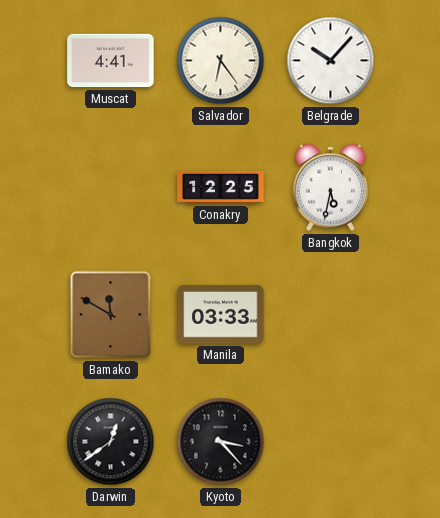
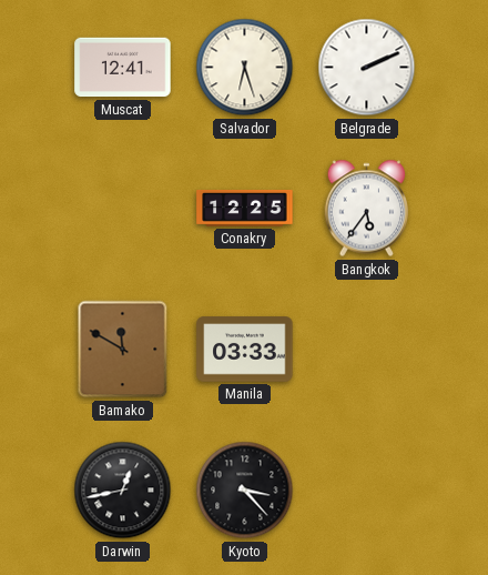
Muscat: 4:41 -> 12:41 (123, 68)
Salvador: 6:24 -> 6:27 (245, 68)
Belgrade: 10:07 -> 2:11 (367, 68)
Bangkok: 5:32 -> 5:36 (366, 209)
Darwin: 12:39 -> 12:43 (123, 491)
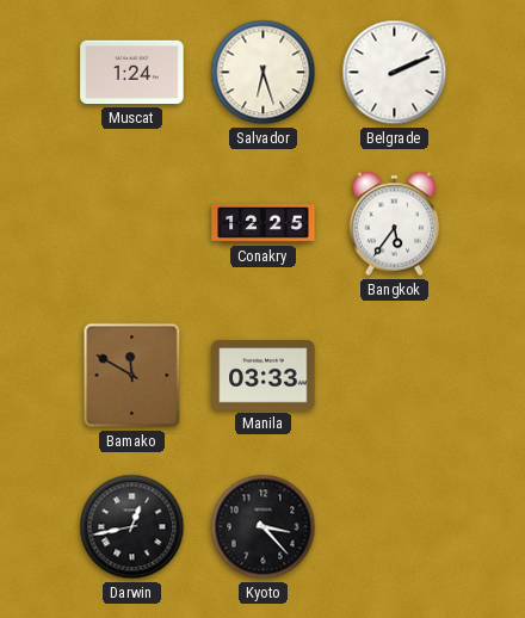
Muscat: 12:41 -> 1:24 (132, 73)
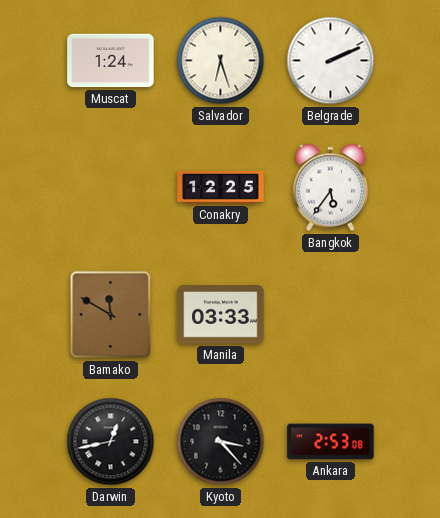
Ankara: none -> 2:53 (331, 442)
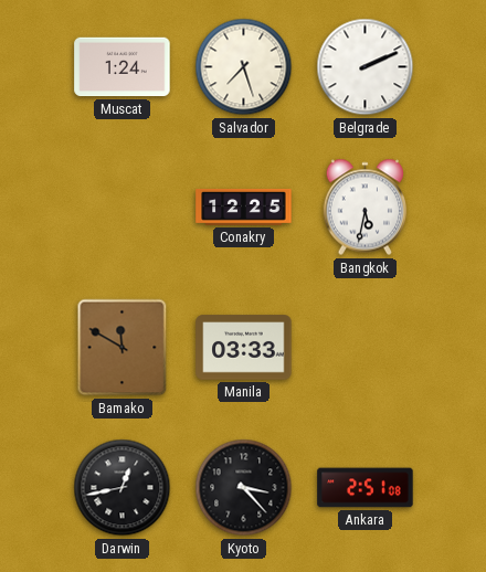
Salvador: 6:27 -> 7:27 (244, 67)
Bangkok: 5:36 -> 5:32 (364, 208)
Ankara: 2:53 -> 2:51 (366, 488)
